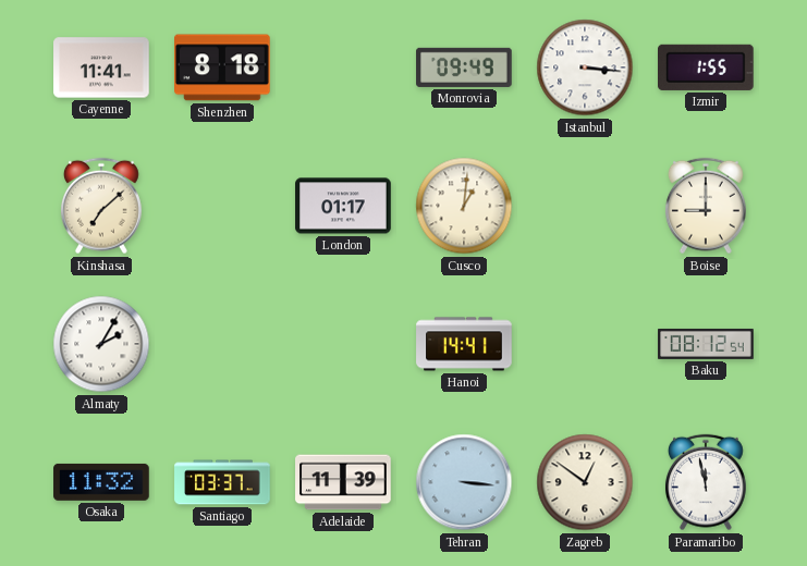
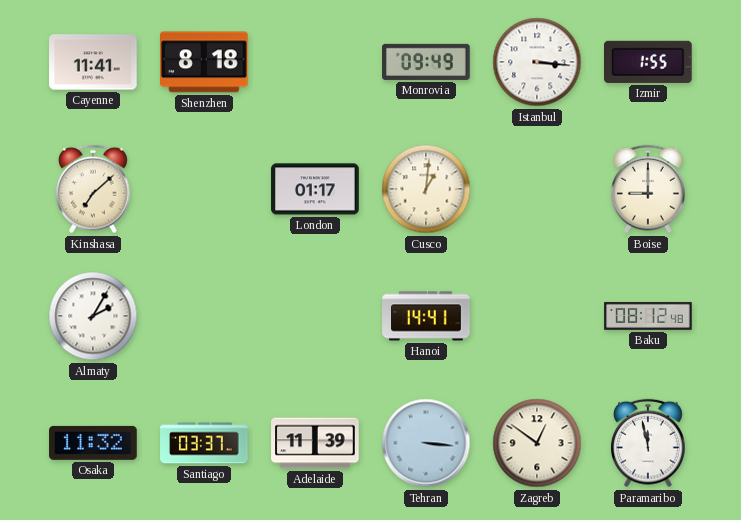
Baku: 08:12:54 -> 08:12:48 (648, 316)
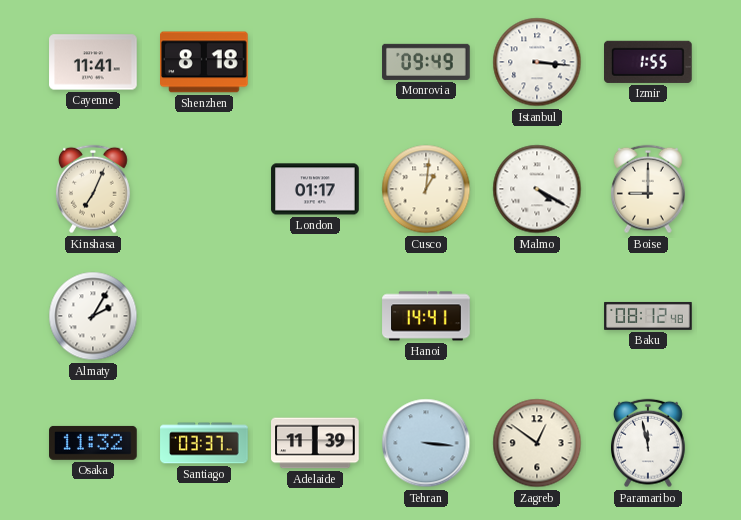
Kinshasa: 7:08 -> 7:04 (93, 189)
Malmo: none -> 4:20 (537, 189)
